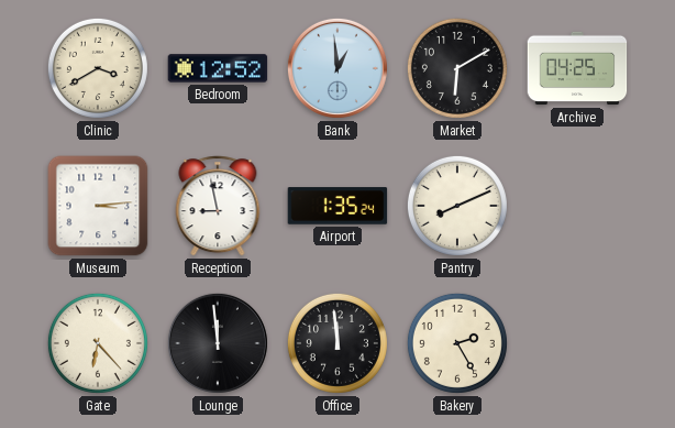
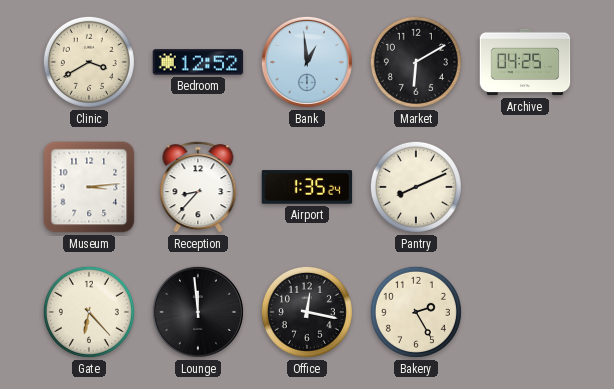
Reception: 8:58 -> 8:37 (198, 187)
Office: 11:59 -> 12:17 (307, 312)
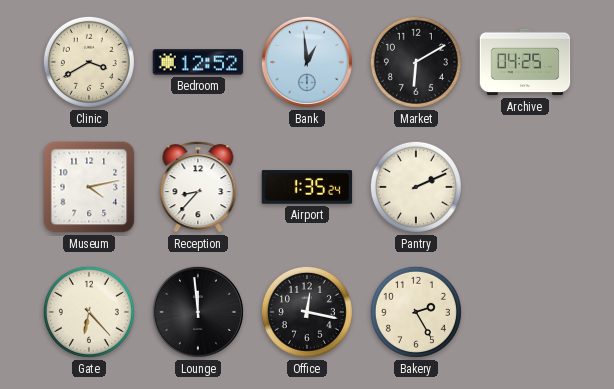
Museum: 3:14 -> 4:13 (89, 187)
Pantry: 8:11 -> 2:11 (416, 187)
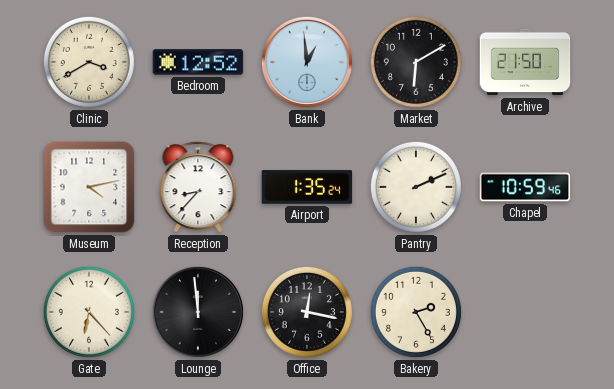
Archive: 04:25 -> 21:50 (525, 62)
Chapel: none -> 10:59 (525, 187)
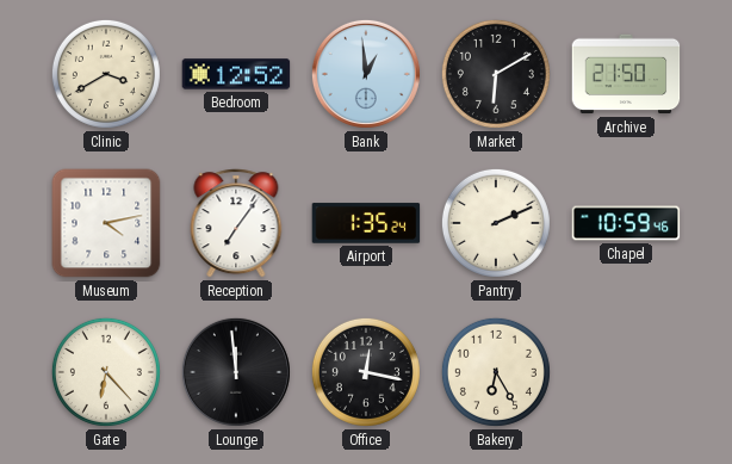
Reception: 8:37 -> 7:06 (236, 223)
Bakery: 2:25 -> 6:25 (496, 372)
